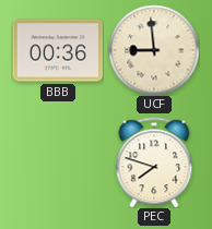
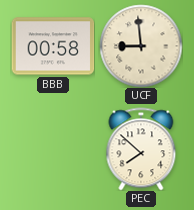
BBB: 00:36 -> 00:58 (53, 46)
PEC: 7:48 -> 7:52 (141, 149)
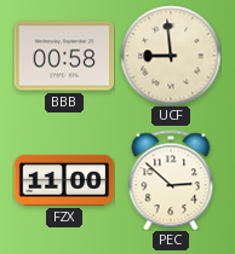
FZX: none -> 11:00 (64, 180)
PEC: 7:52 -> 2:52 (171, 180)
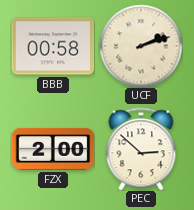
UCF: 8:59 -> 2:12 (141, 46)
FZX: 11:00 -> 2:00 (53, 149)
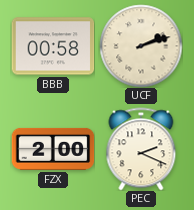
PEC: 2:52 -> 2:19 (141, 149)
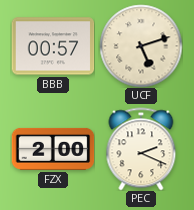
BBB: 00:58 -> 00:57 (53, 46)
UCF: 2:12 -> 5:12 (141, 46)
